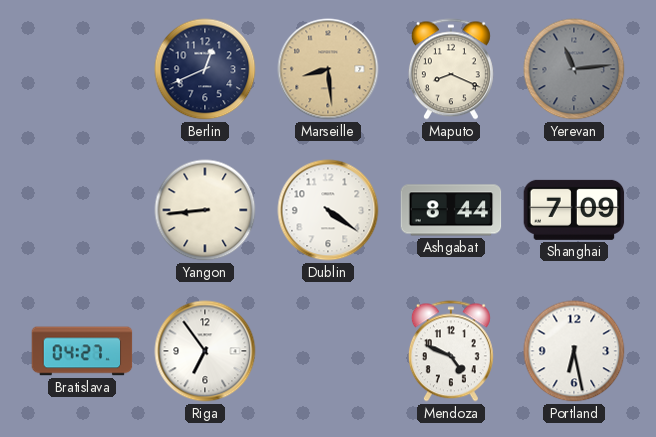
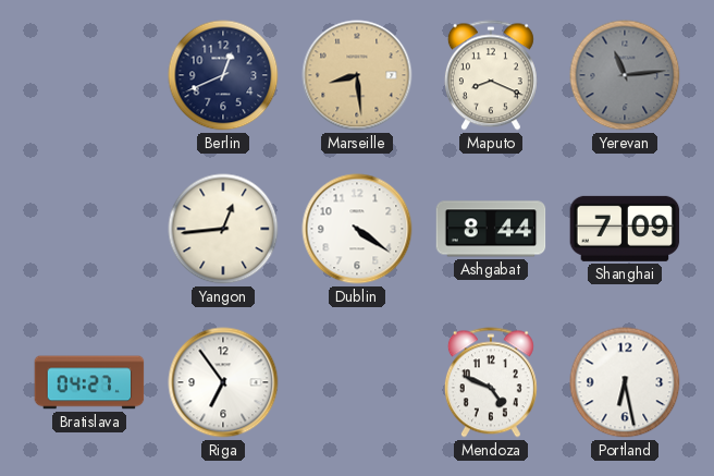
Yangon: 8:44 -> 12:44 (223, 229)
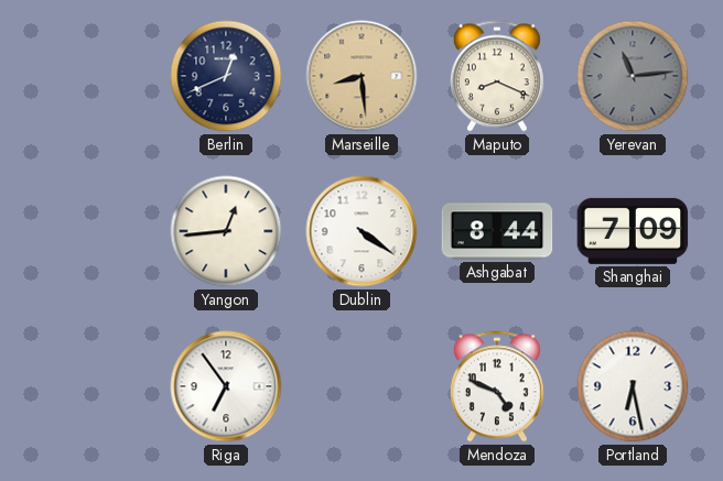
Bratislava: 04:27 -> none (89, 382)
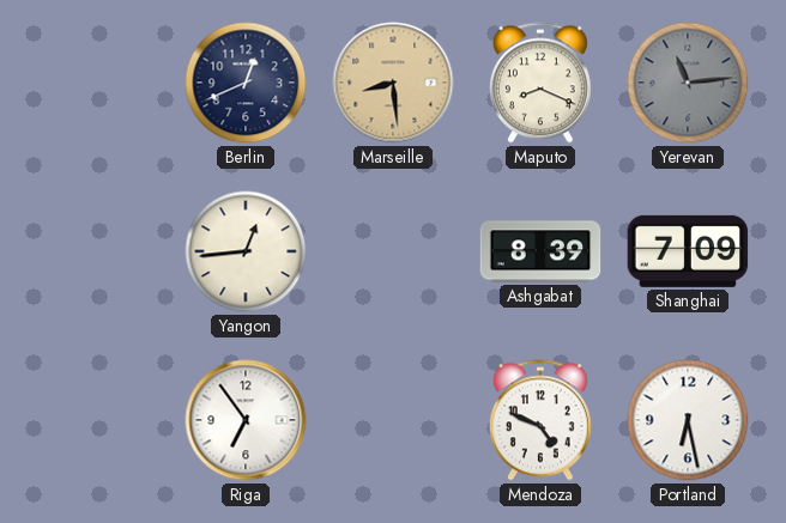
Dublin: 4:21 -> none (361, 231)
Ashgabat: 8:44 -> 8:39 (540, 251)
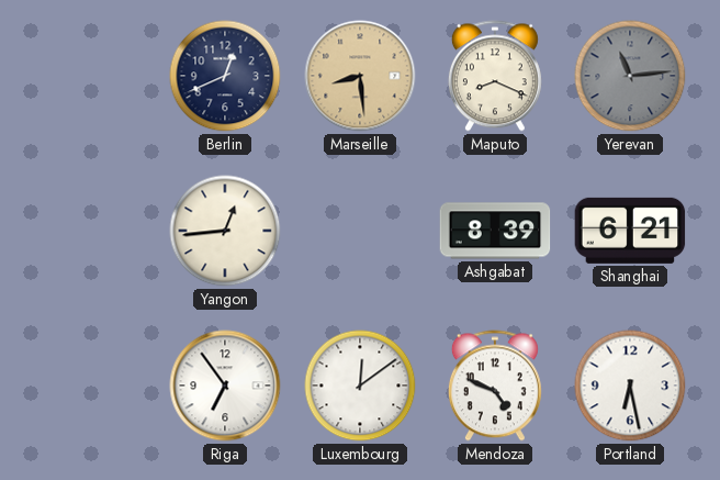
Shanghai: 7:09 -> 6:21 (630, 231)
Luxembourg: none -> 12:09 (360, 386)
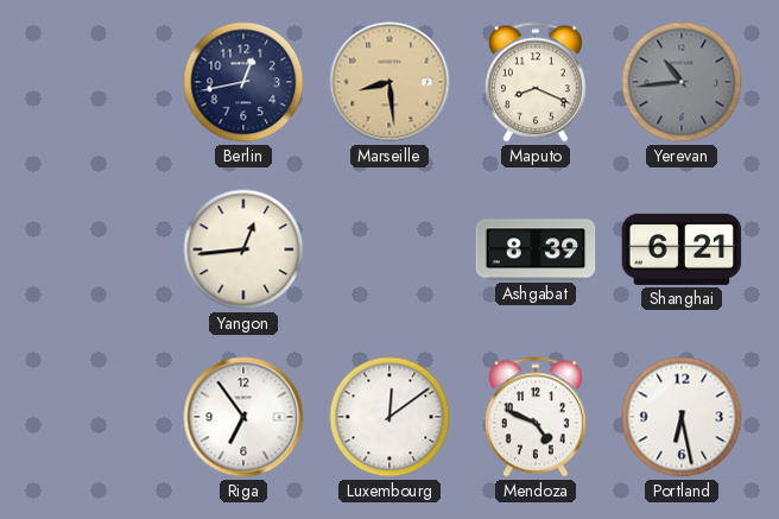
Berlin: 12:41 -> 12:43 (243, 82)
Yerevan: 11:14 -> 10:44 (682, 82)
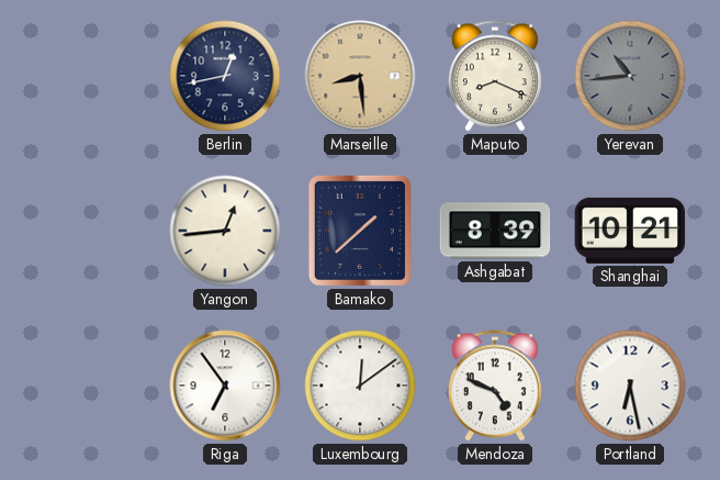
Bamako: none -> 1:38 (360, 231)
Shanghai: 6:21 -> 10:21 (630, 231)
